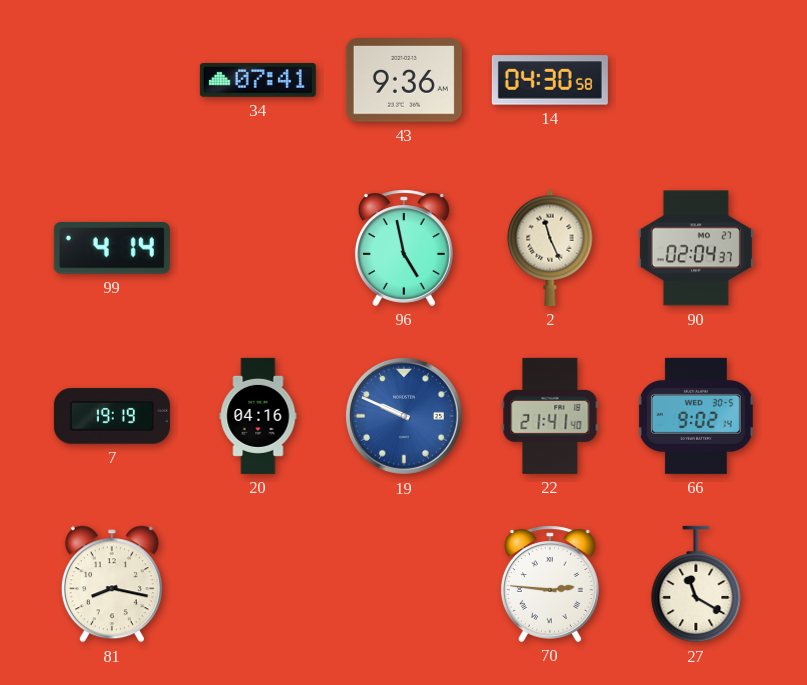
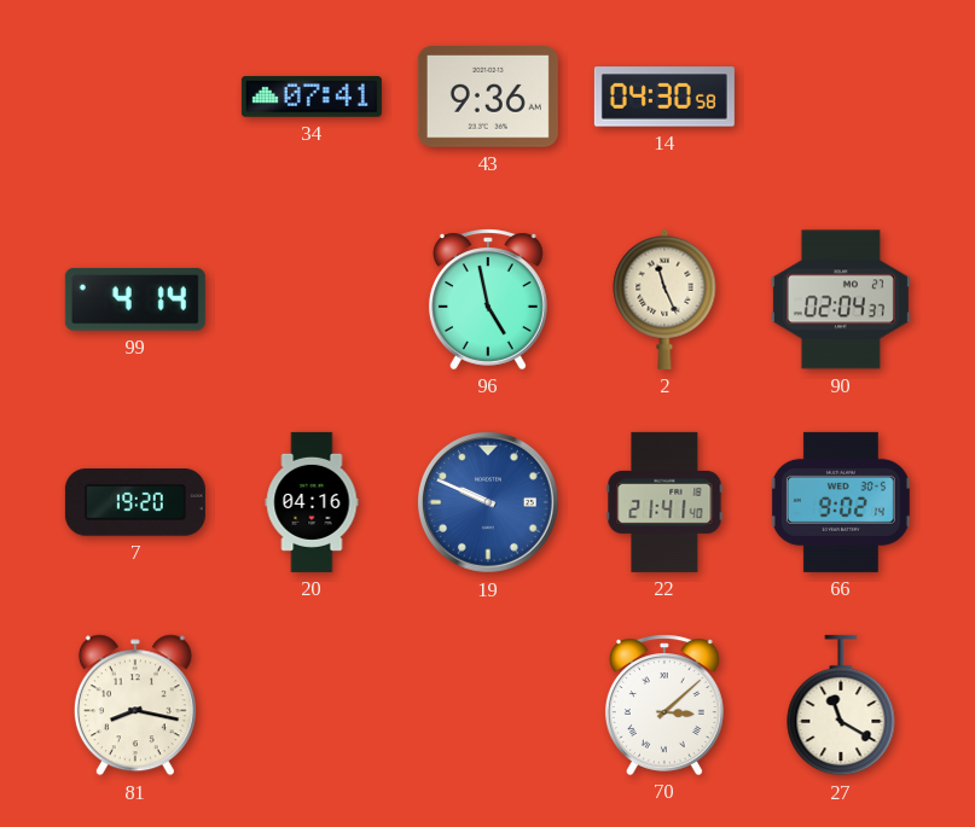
7: 19:19 -> 19:20 (135, 502)
70: 2:46 -> 3:08 (664, 705)
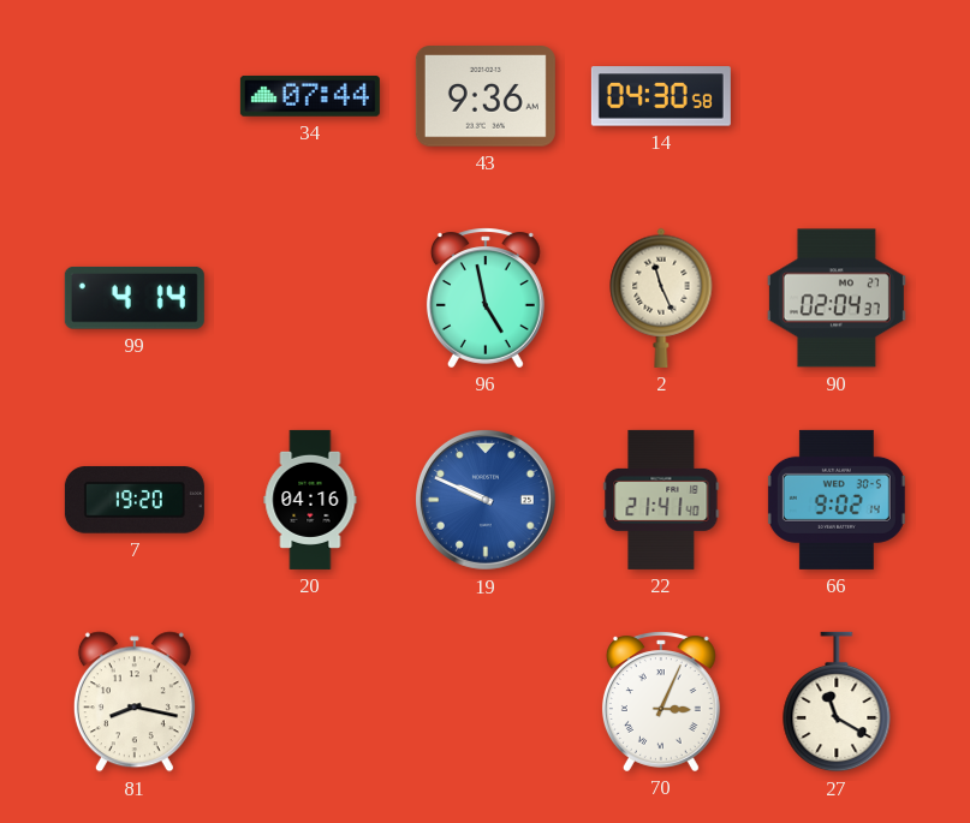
34: 07:41 -> 07:44 (310, 96)
70: 3:08 -> 3:04 (661, 702)
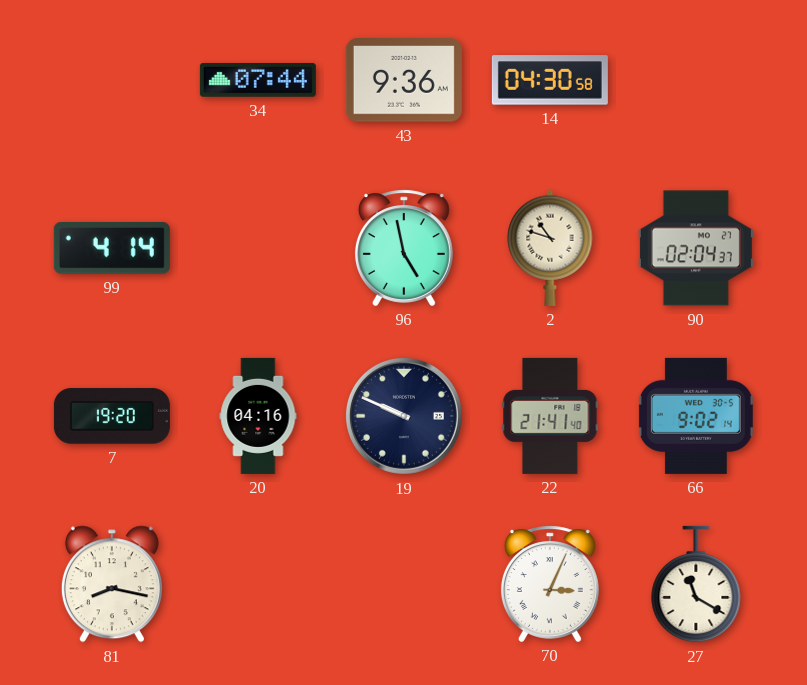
2: 11:26 -> 10:48 (550, 248)
19 dial: blue -> navy (404, 416)
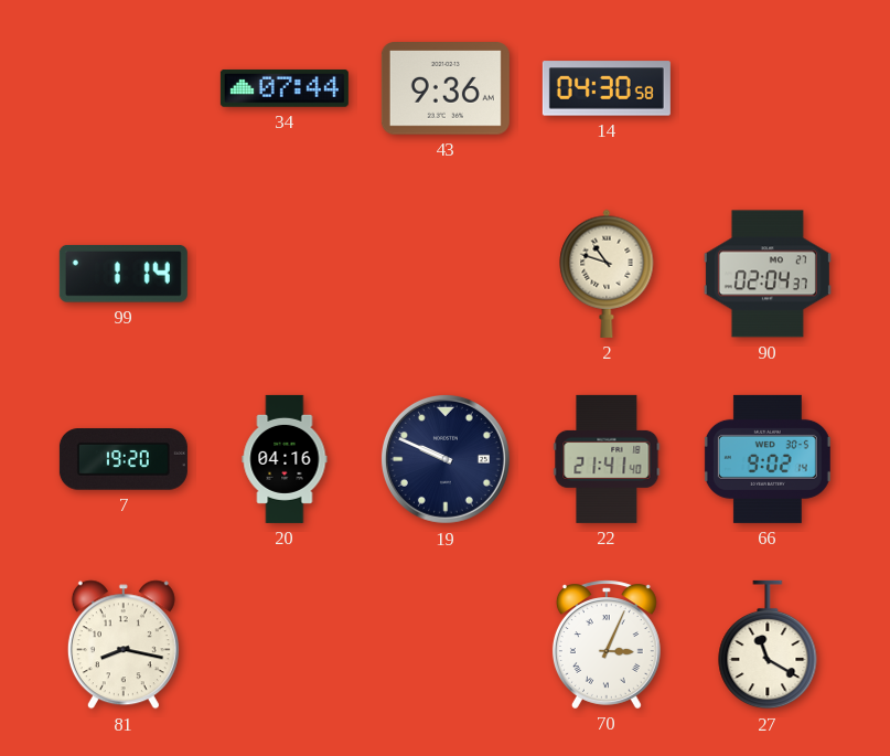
99: 4:14 -> 1:14 (124, 274)
96: 4:58 -> none (404, 248)
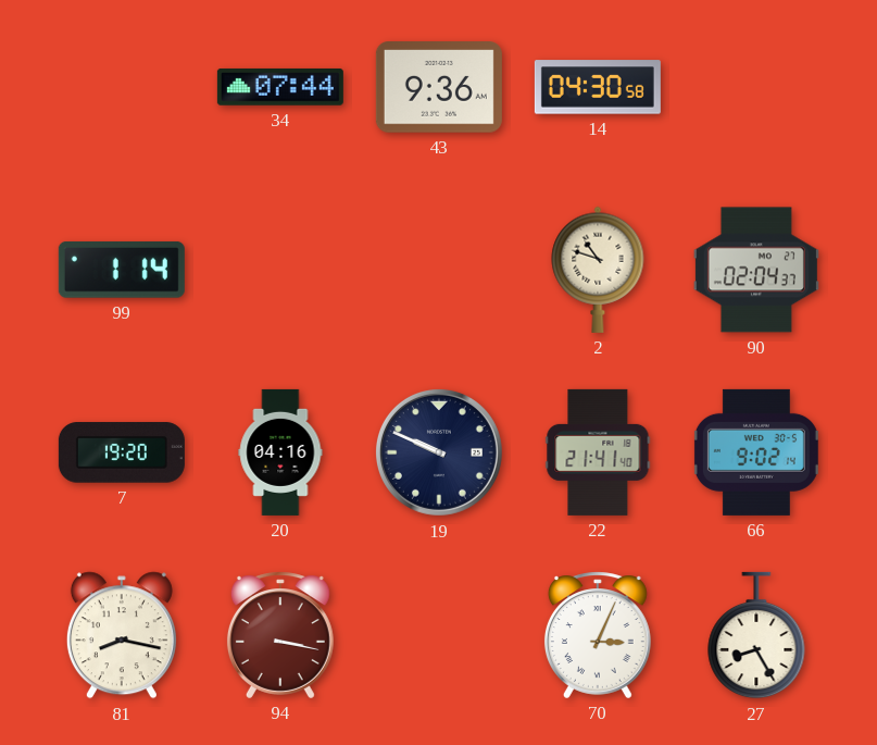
94: none -> 3:17 (280, 635)
27: 11:20 -> 8:25 (756, 635)
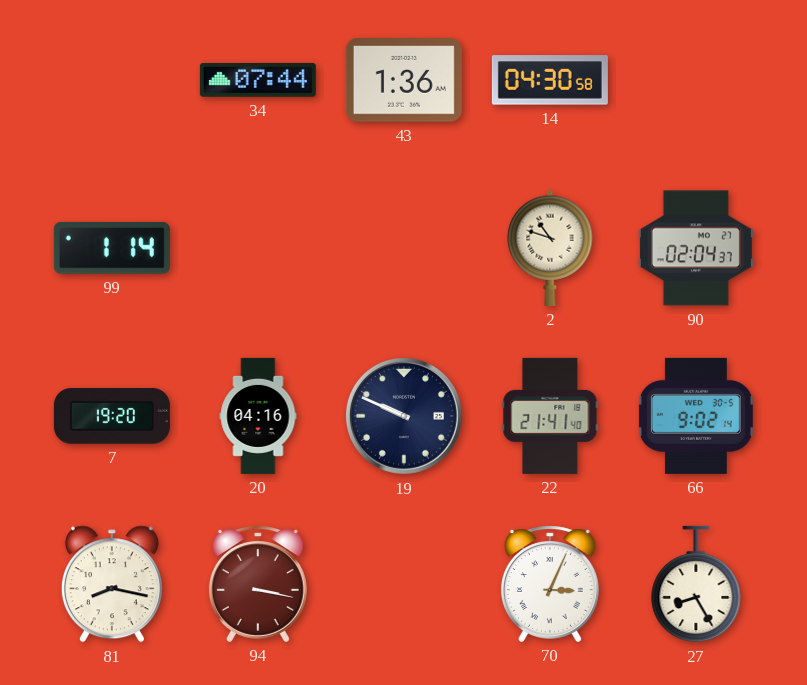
43: 9:36 -> 1:36 (404, 80)
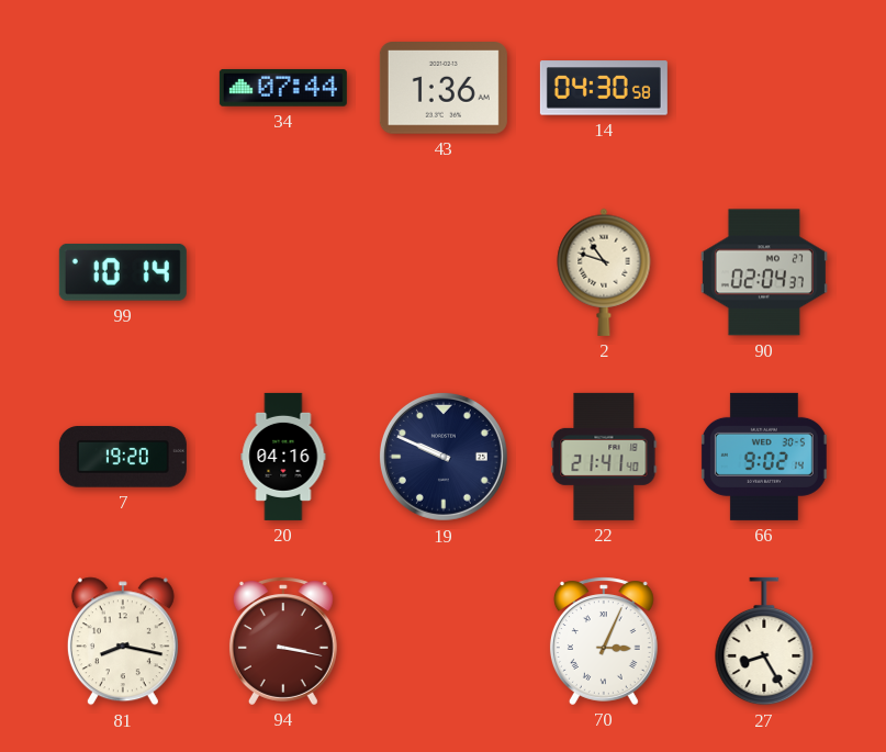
99: 1:14 -> 10:14 (123, 272)
